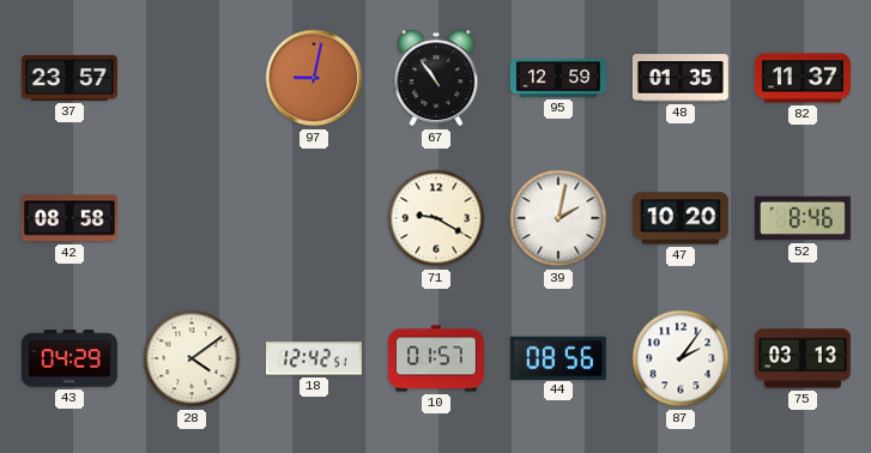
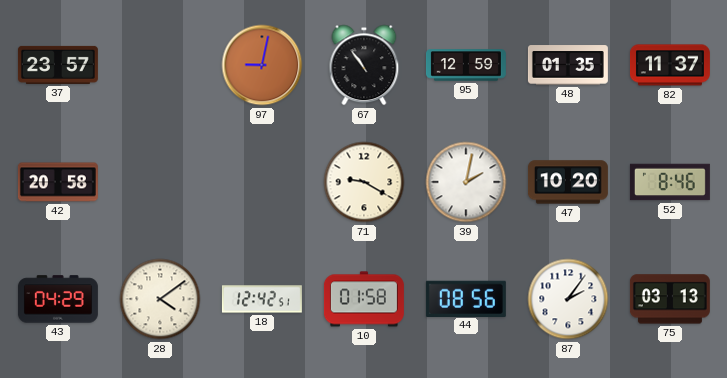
42: 08:58 -> 20:58 (58, 182)
10: 01:57 -> 01:58 (364, 299)
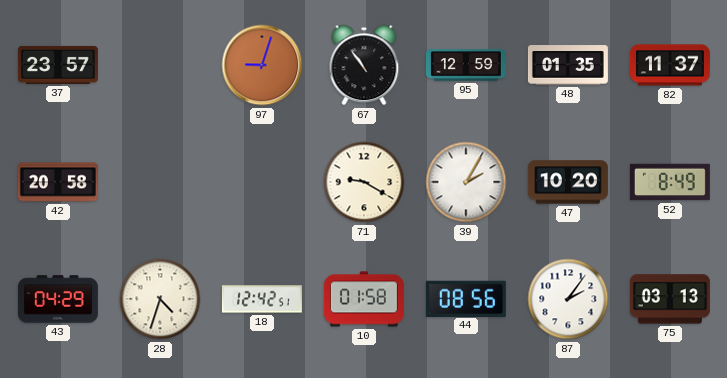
97: 9:02 -> 9:03 (262, 65)
39: 2:02 -> 2:05 (466, 182)
52: 8:46 -> 8:49 (670, 182)
28: 4:09 -> 4:33 (160, 299)
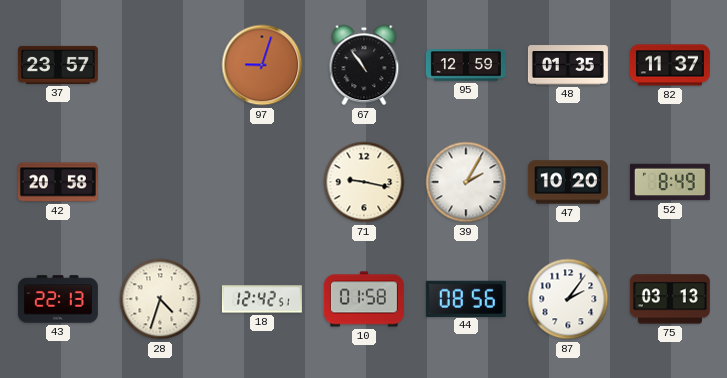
71: 9:20 -> 9:17 (364, 182)
43: 04:29 -> 22:13 (58, 299)
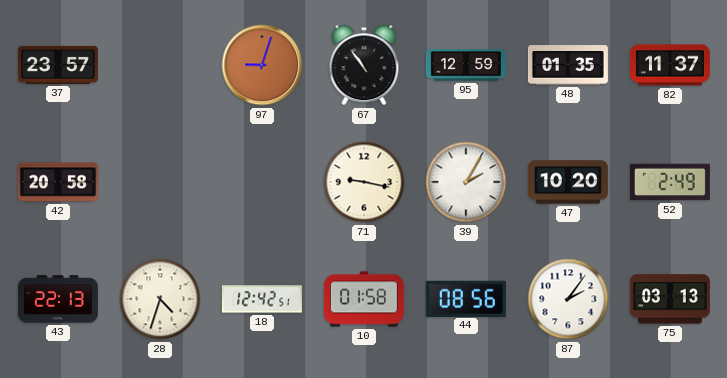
52: 8:49 -> 2:49 (670, 182)
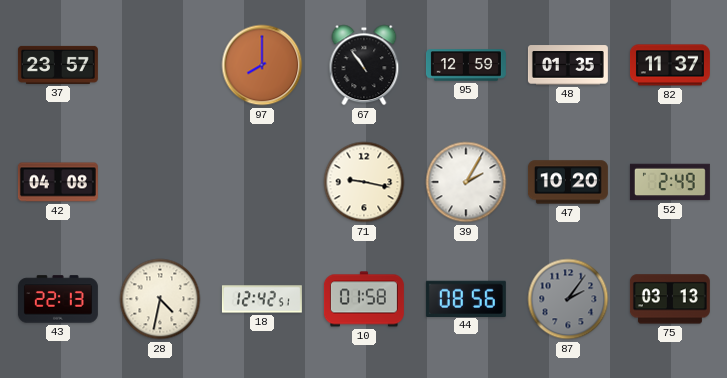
97: 9:03 -> 8:00 (262, 65)
42: 20:58 -> 04:08 (58, 182)
28: 4:33 -> 4:32 (160, 299)
87 dial: white -> grey (568, 299)
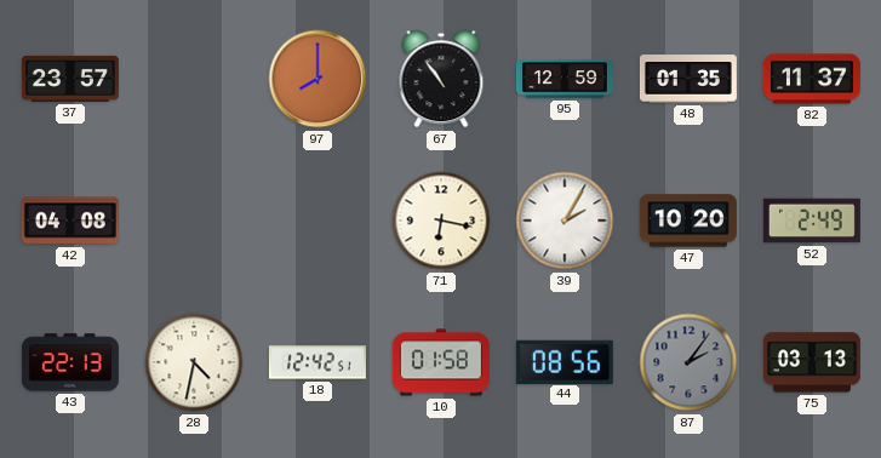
71: 9:17 -> 6:17 (441, 221)
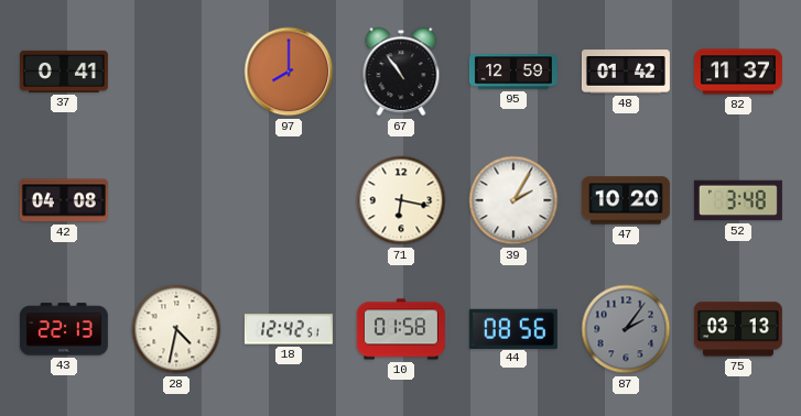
37: 23:57 -> 0:41 (64, 72)
48: 01:35 -> 01:42 (626, 72)
52: 2:49 -> 3:48 (738, 200)
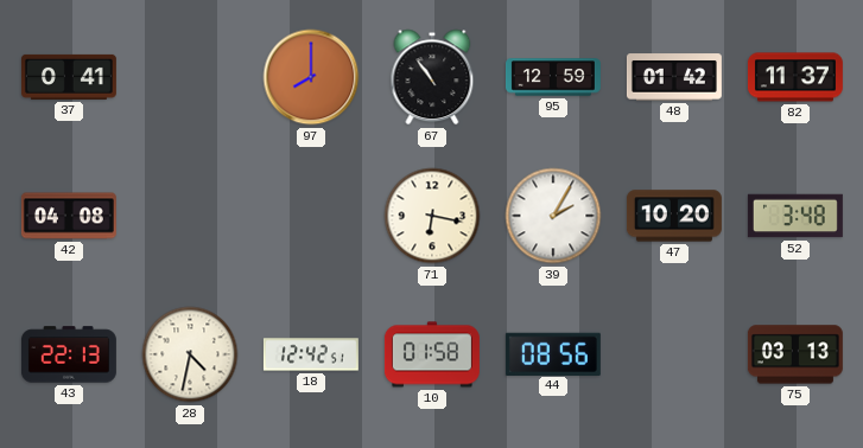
87: 2:06 -> none (626, 329)
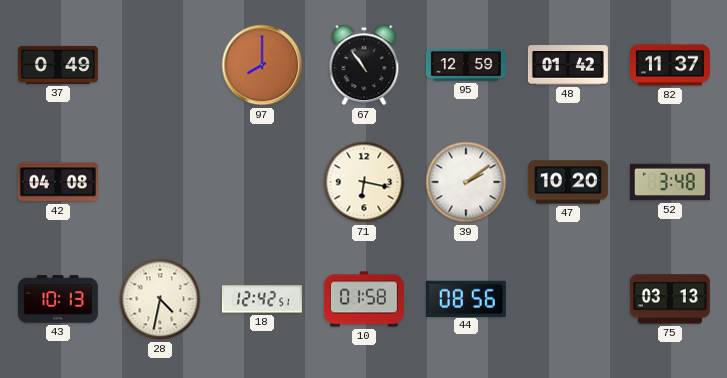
37: 0:41 -> 0:49 (58, 65)
39: 2:05 -> 2:09 (466, 182)
43: 22:13 -> 10:13 (58, 299)
